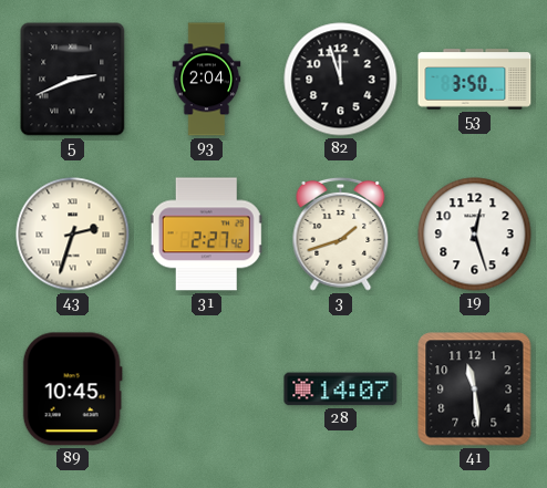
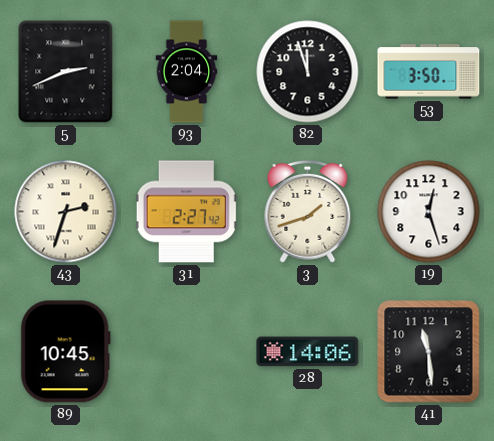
28: 14:07 -> 14:06 (308, 352)
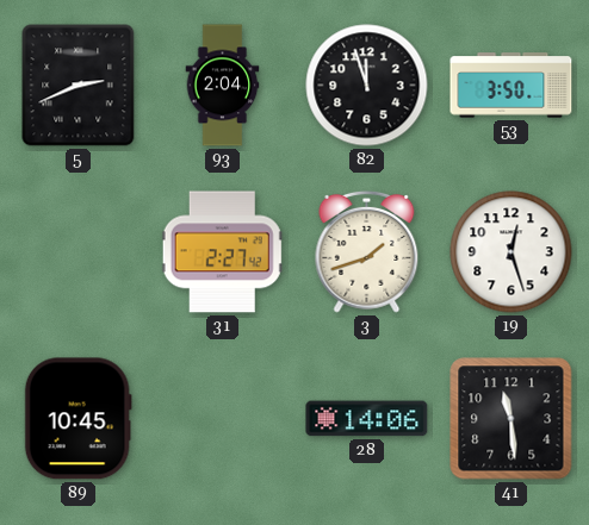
43: 2:33 -> none (66, 212)
